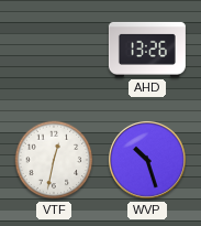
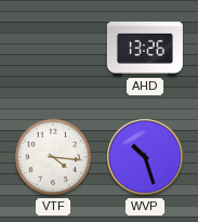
VTF: 12:32 -> 4:16 (53, 157)
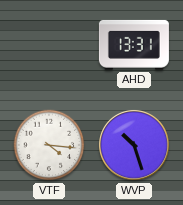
AHD: 13:26 -> 13:31 (134, 45)
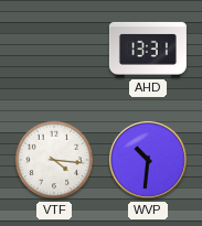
WVP: 10:27 -> 10:31 (148, 160)
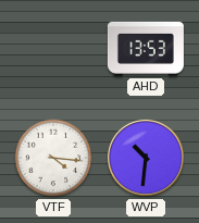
AHD: 13:31 -> 13:53 (146, 49)
